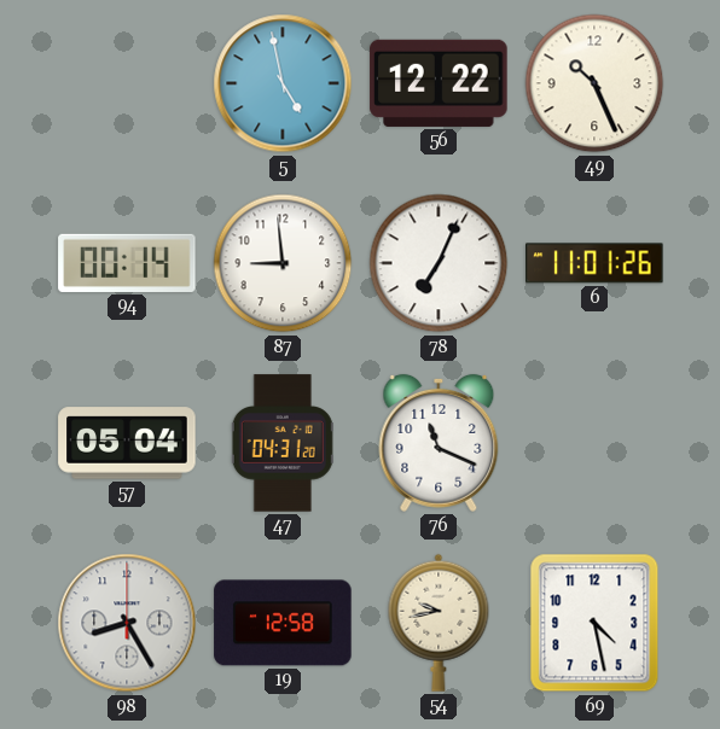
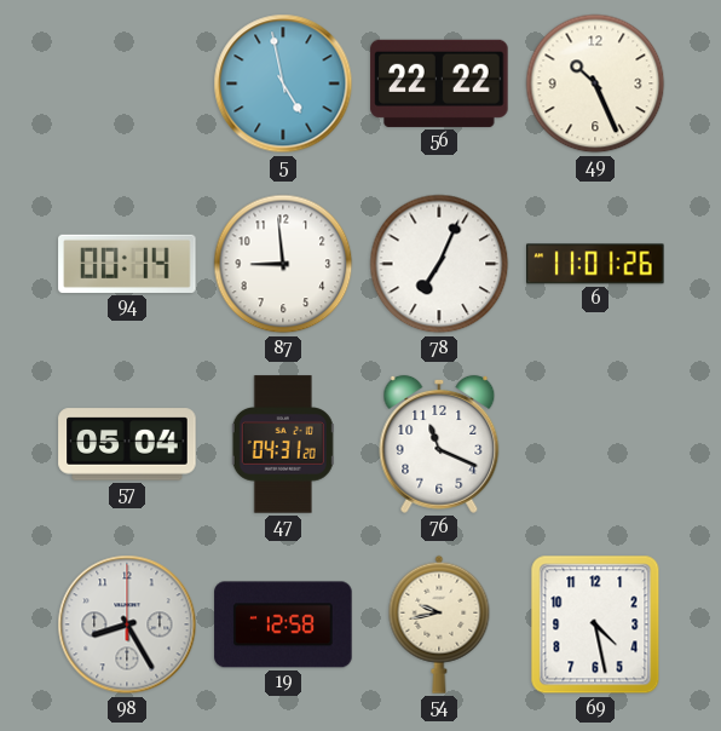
56: 12:22 -> 22:22 (439, 84)
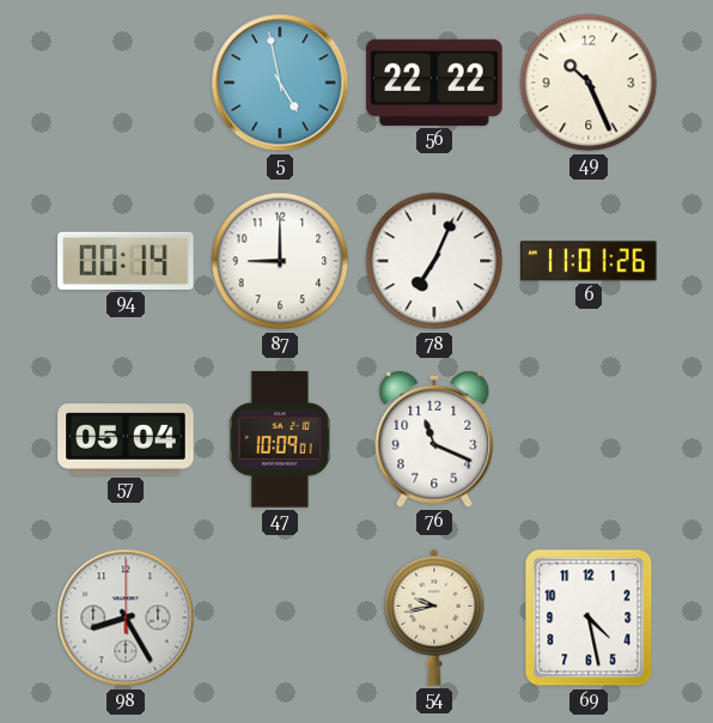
87: 8:59 -> 9:00 (280, 261)
47: 04:31 -> 10:09 (280, 439)
19: 12:58 -> none (283, 624)
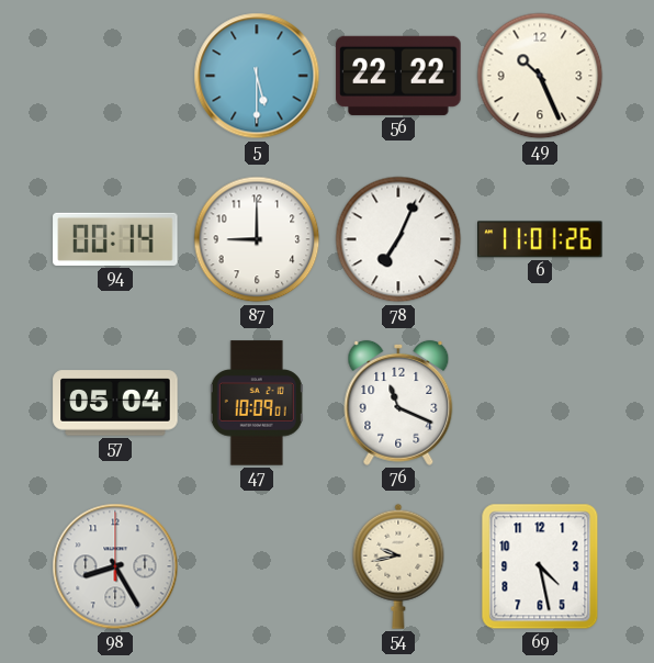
5: 4:58 -> 5:30 (257, 76)
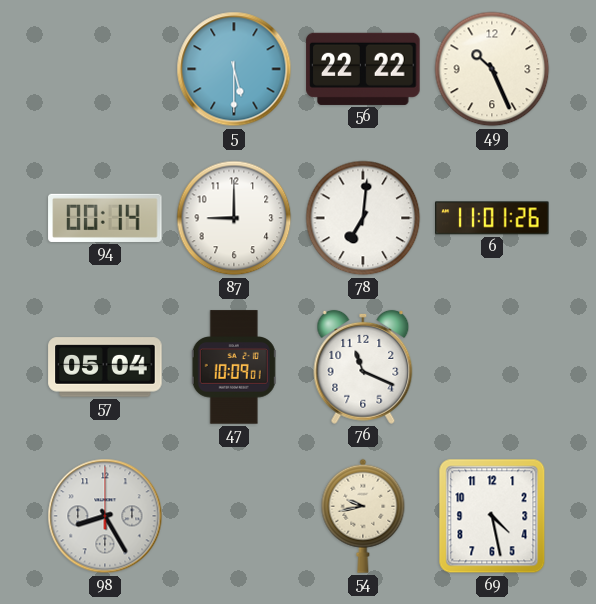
78: 7:04 -> 7:01 (363, 218)
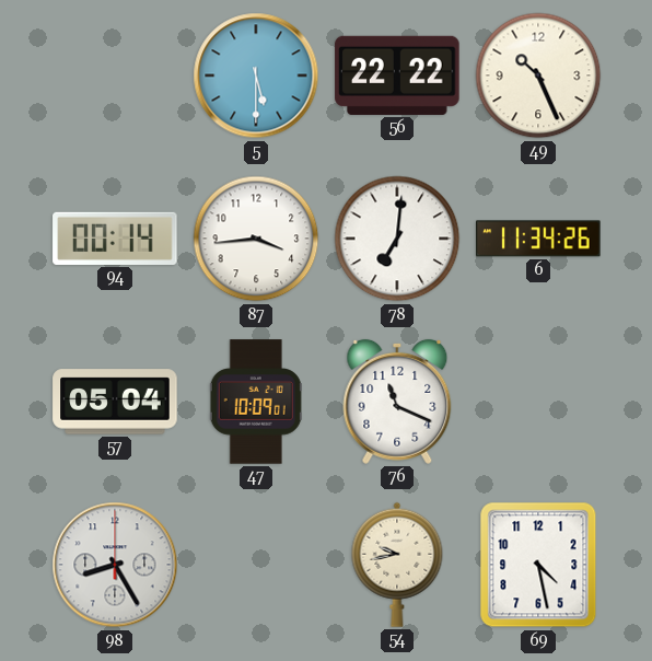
87: 9:00 -> 3:44 (256, 239)
6: 11:01 -> 11:34 (538, 239)
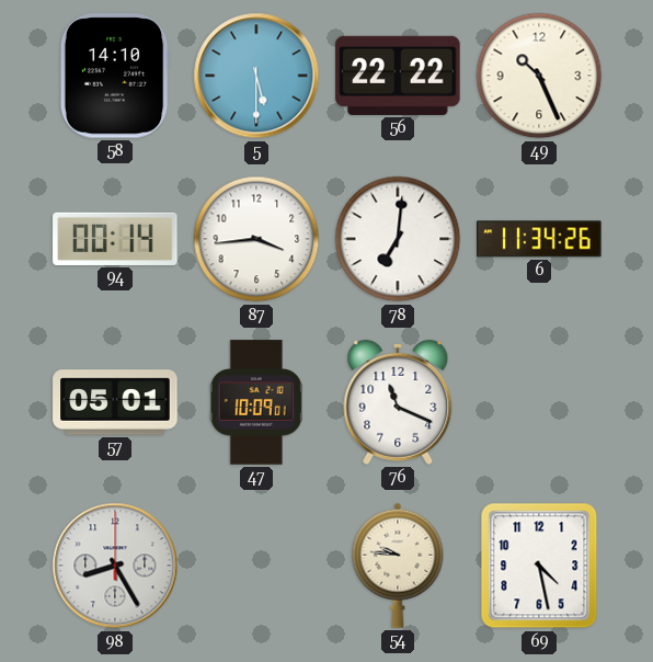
58: none -> 14:10 (115, 76)
57: 05:04 -> 05:01 (115, 402)
54: 9:43 -> 9:46 (398, 566)
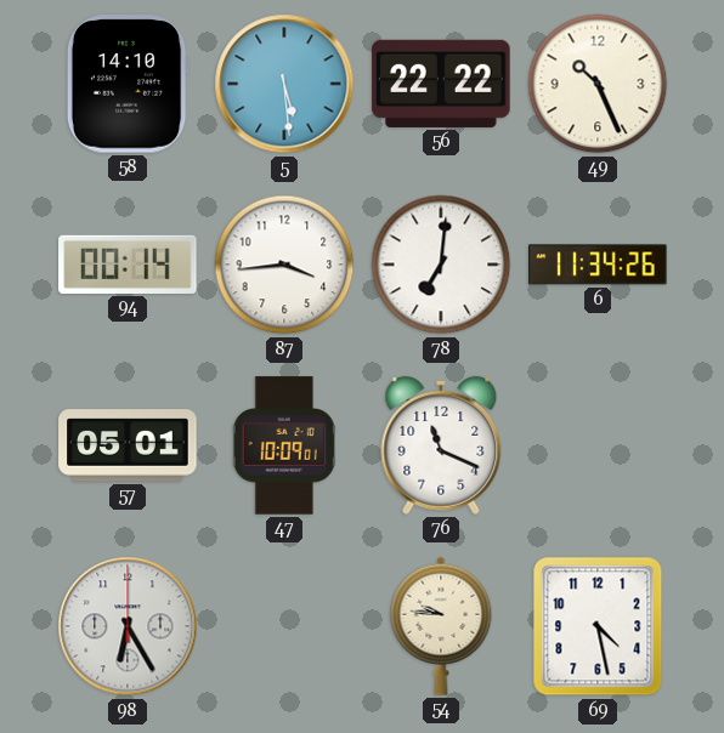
5: 5:30 -> 5:29 (284, 84)
98: 8:25 -> 6:25 (128, 626)
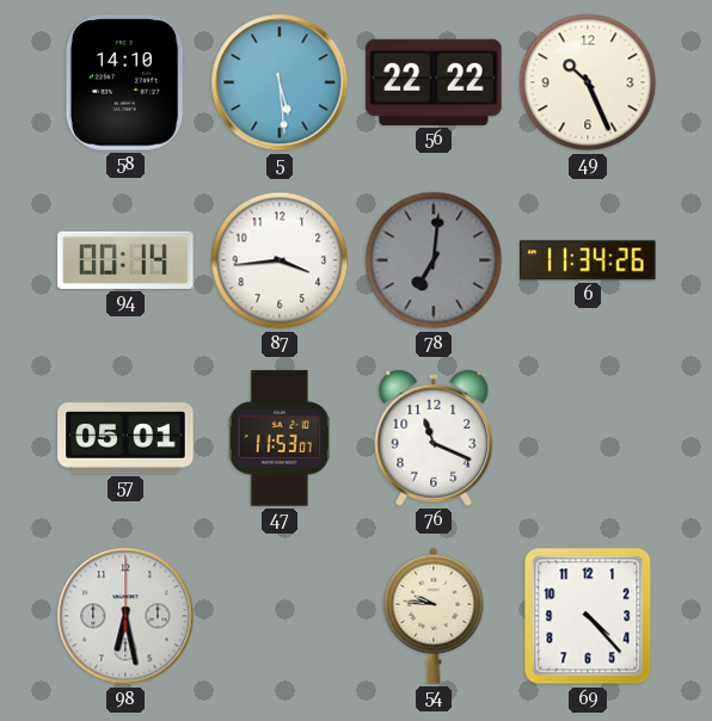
78 dial: white -> grey (434, 260)
47: 10:09 -> 11:53 (280, 438)
98: 6:25 -> 6:28 (125, 616)
69: 4:28 -> 4:23 (588, 616)
